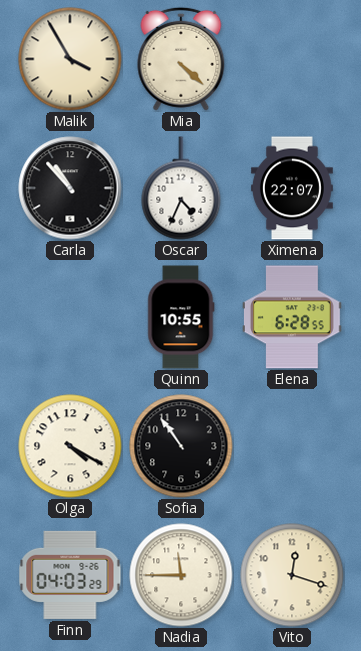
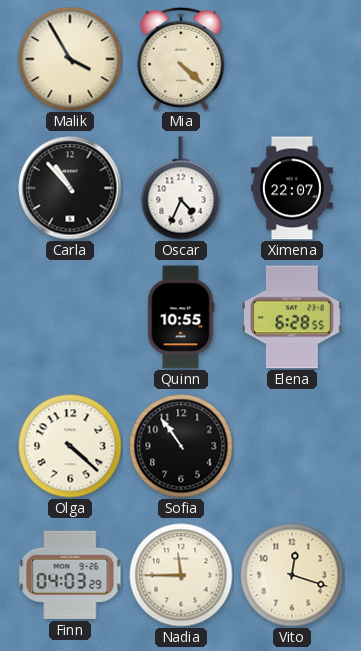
Olga: 4:20 -> 4:22 (70, 446)
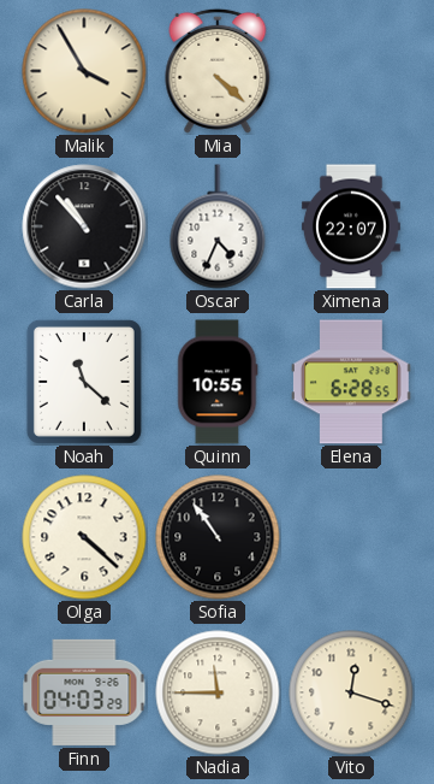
Noah: none -> 11:22 (84, 382)
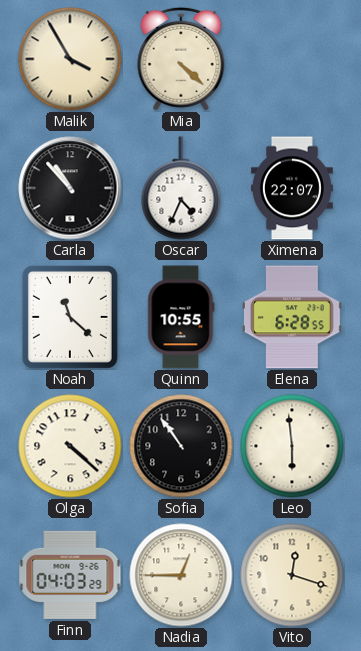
Leo: none -> 5:59 (292, 446)
Nadia: 11:45 -> 12:45 (181, 575)
